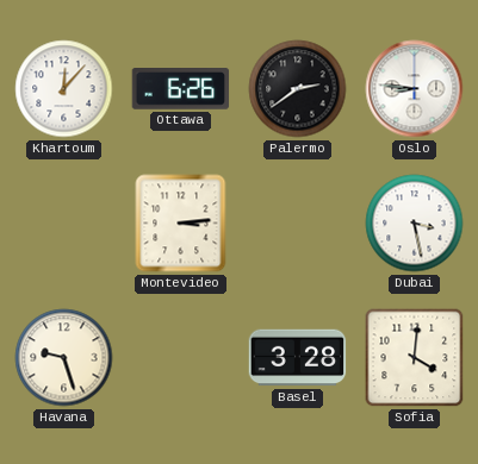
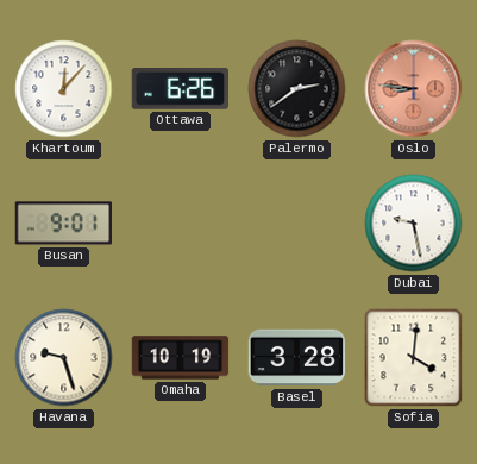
Oslo dial: white -> salmon (414, 89)
Busan: none -> 9:01 (64, 224)
Montevideo: 3:14 -> none (181, 224)
Dubai: 3:28 -> 9:28 (414, 224)
Omaha: none -> 10:19 (181, 358)
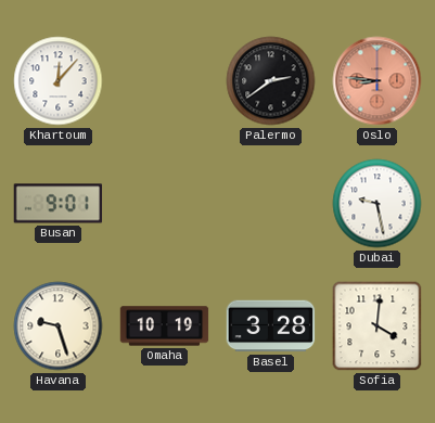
Ottawa: 6:26 -> none (181, 89)
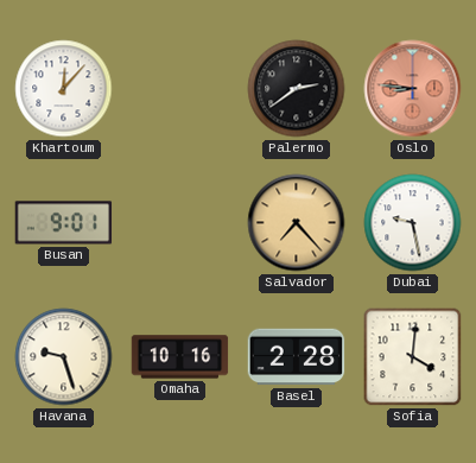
Salvador: none -> 7:23 (297, 223)
Omaha: 10:19 -> 10:16 (180, 357)
Basel: 3:28 -> 2:28 (297, 357)
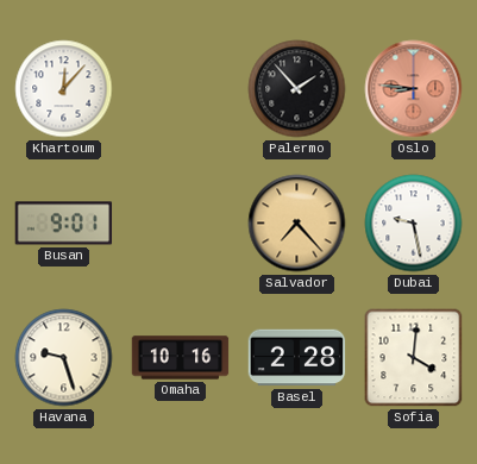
Palermo: 2:39 -> 1:53 (297, 89)
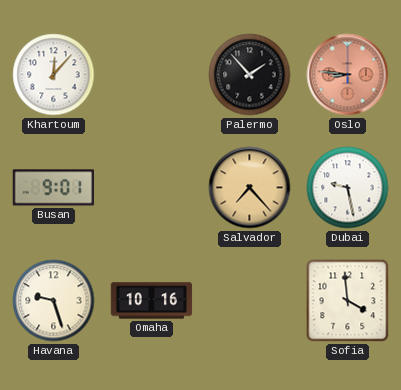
Basel: 2:28 -> none (297, 358)
Sofia: 4:01 -> 3:59 (348, 301)
